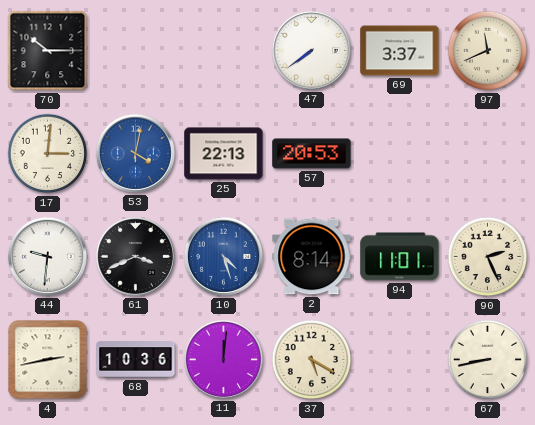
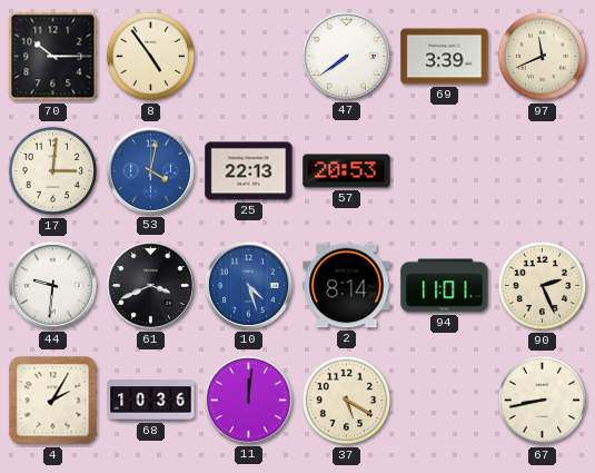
8: none -> 4:54 (151, 57)
69: 3:37 -> 3:39 (445, 57)
4: 2:43 -> 2:05 (53, 401)
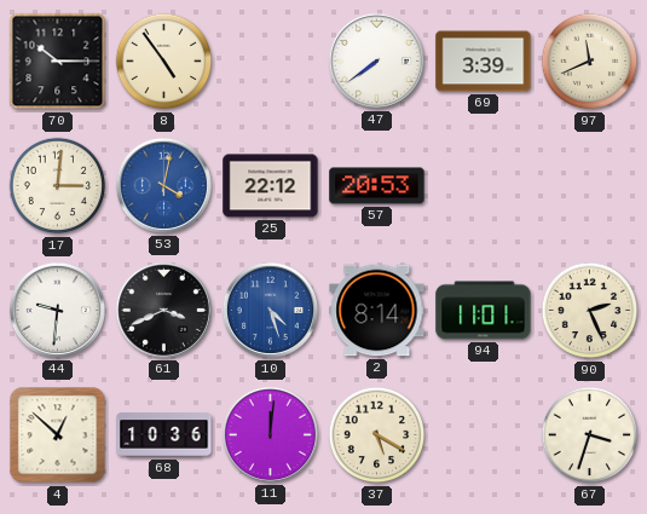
25: 22:13 -> 22:12 (271, 186)
4: 2:05 -> 12:52 (58, 435)
67: 8:43 -> 3:33 (590, 435)
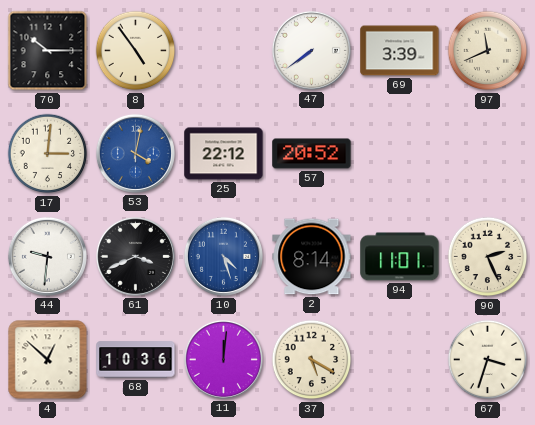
57: 20:53 -> 20:52 (312, 154)
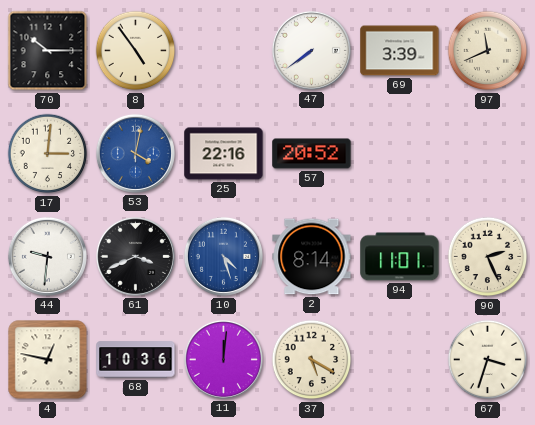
25: 22:12 -> 22:16 (224, 154)
4: 12:52 -> 12:47 (48, 360)
